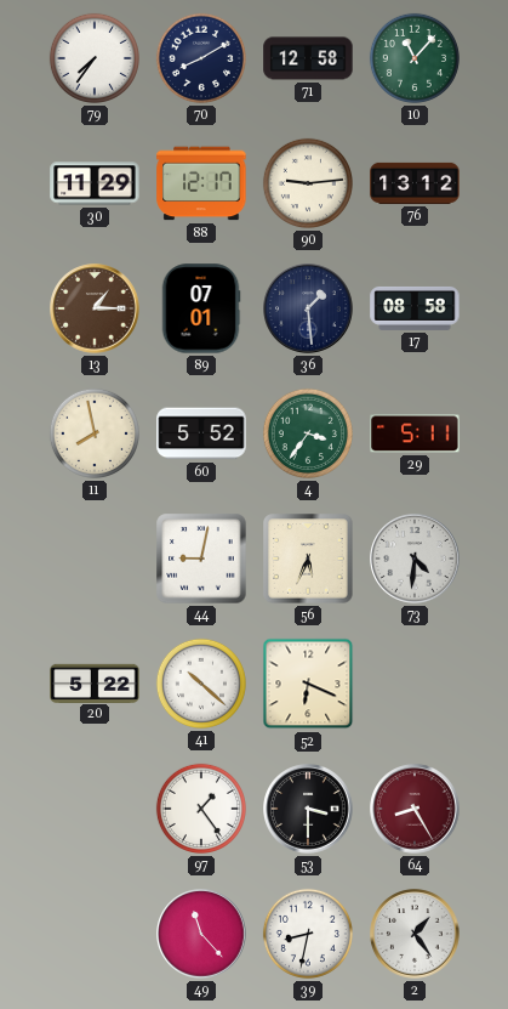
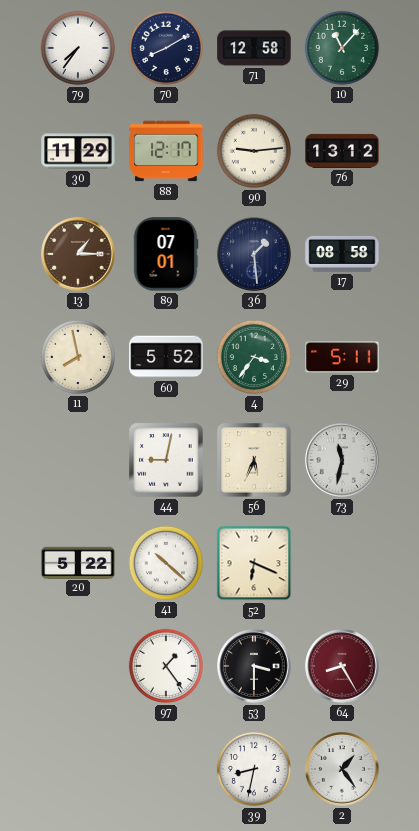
73: 4:31 -> 11:32 (342, 460)
49: 11:23 -> none (201, 934)
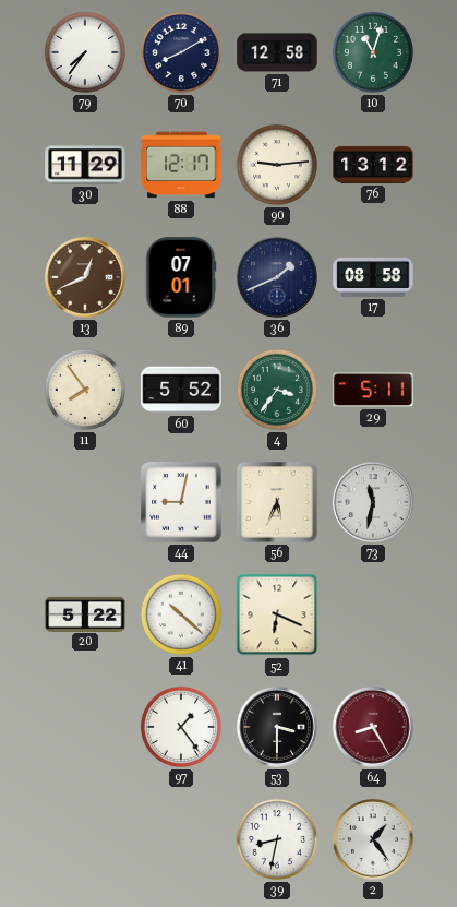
10: 11:07 -> 11:03 (373, 52)
13: 1:15 -> 12:41 (85, 277)
36: 1:29 -> 1:41 (277, 277)
11: 7:58 -> 7:54 (85, 390)
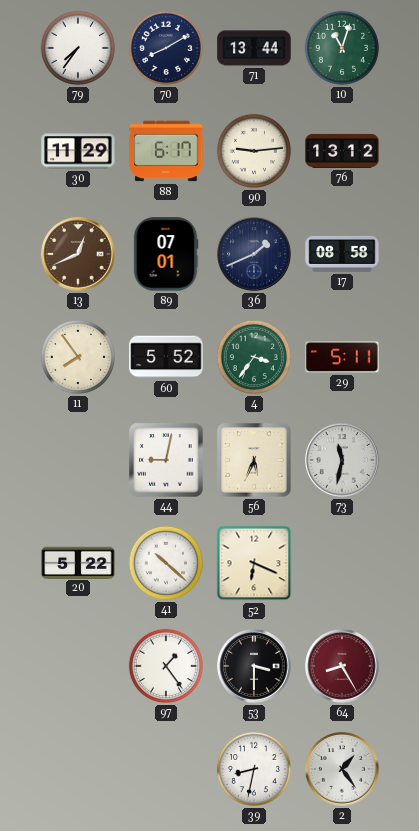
71: 12:58 -> 13:44 (254, 48)
88: 12:17 -> 6:17 (166, 151)
